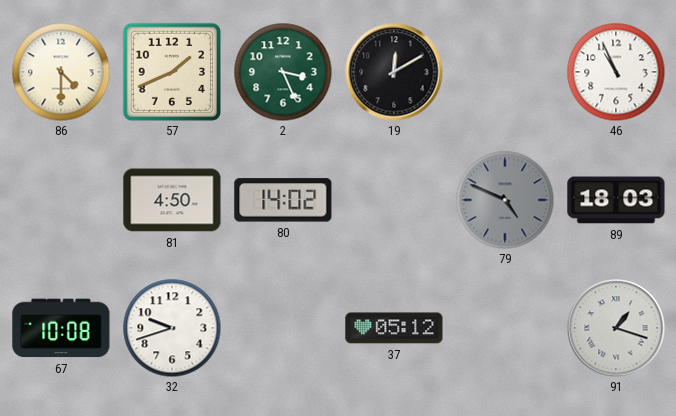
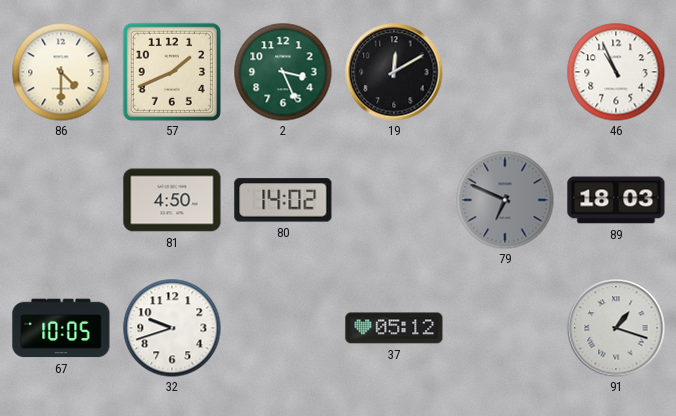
79: 4:49 -> 6:49 (505, 200)
67: 10:08 -> 10:05 (61, 328)
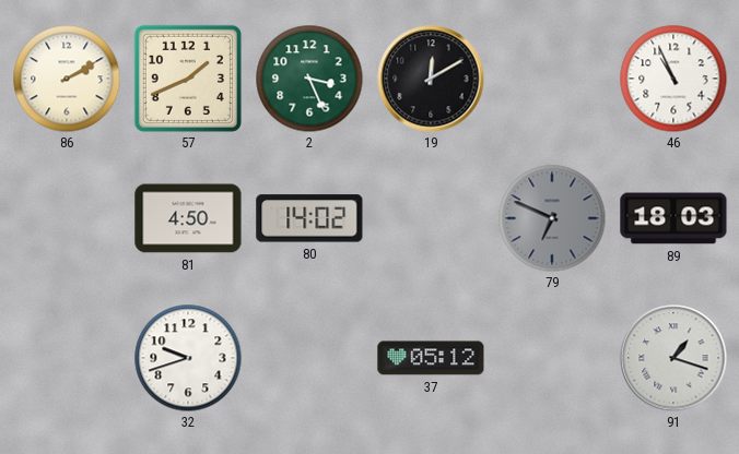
86: 4:30 -> 2:10 (67, 79)
67: 10:05 -> none (61, 328)
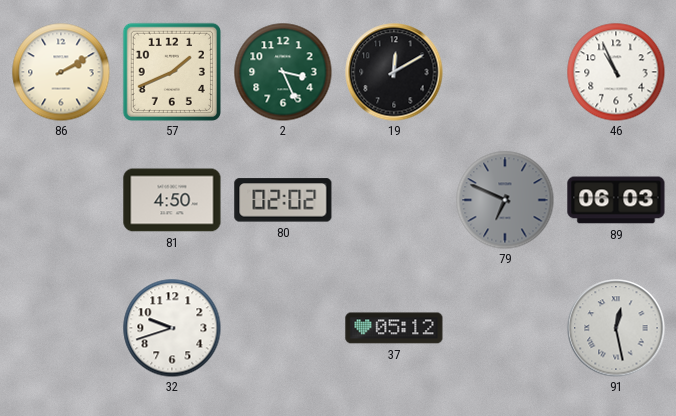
80: 14:02 -> 02:02 (283, 200)
89: 18:03 -> 06:03 (616, 200)
91: 1:18 -> 12:28 (616, 328)
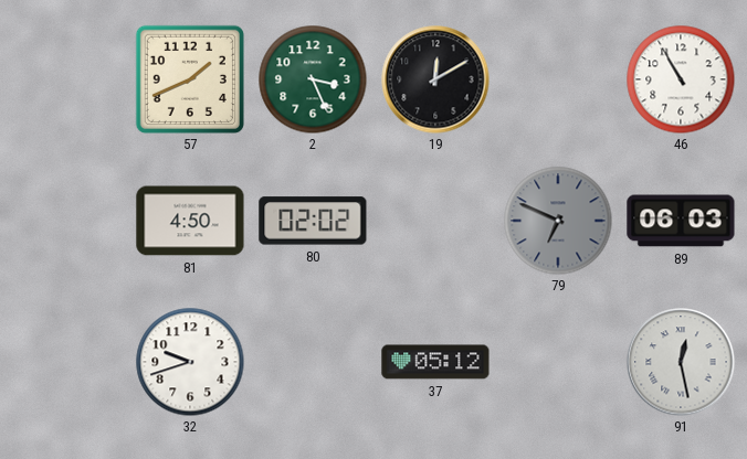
86: 2:10 -> none (61, 72)
46: 10:56 -> 10:55 (681, 79)
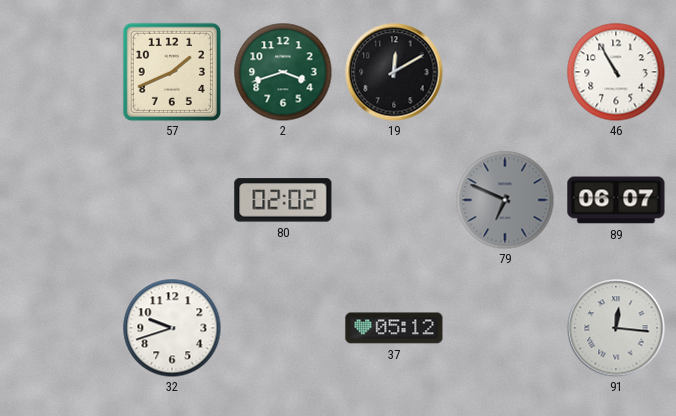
2: 3:26 -> 3:42 (283, 72)
81: 4:50 -> none (190, 221)
89: 06:03 -> 06:07 (616, 200)
91: 12:28 -> 12:16 (616, 328)
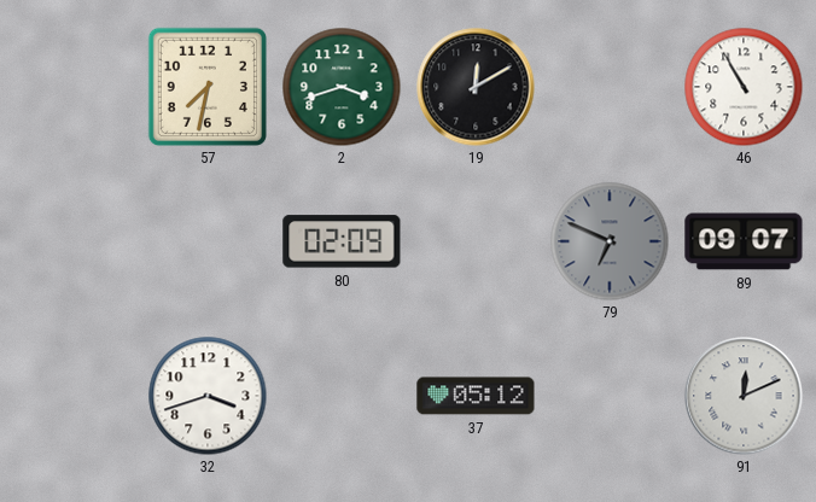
57: 1:41 -> 7:32 (208, 87)
80: 02:02 -> 02:09 (342, 241)
89: 06:07 -> 09:07 (744, 241)
32: 9:42 -> 3:42 (208, 396)
91: 12:16 -> 12:11 (744, 396)
